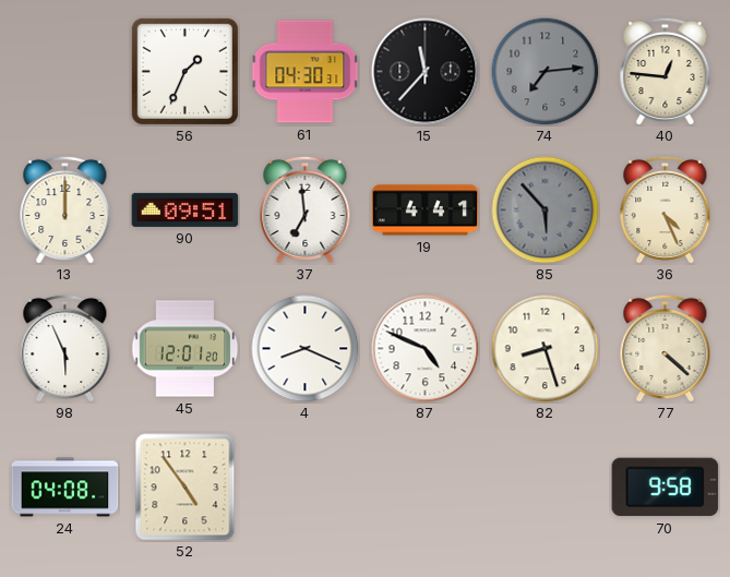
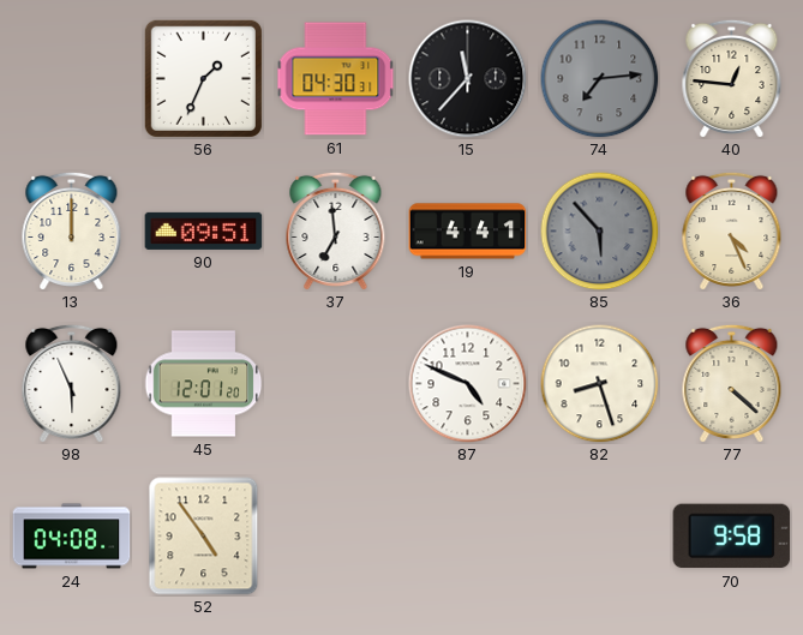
4: 8:19 -> none (306, 349)
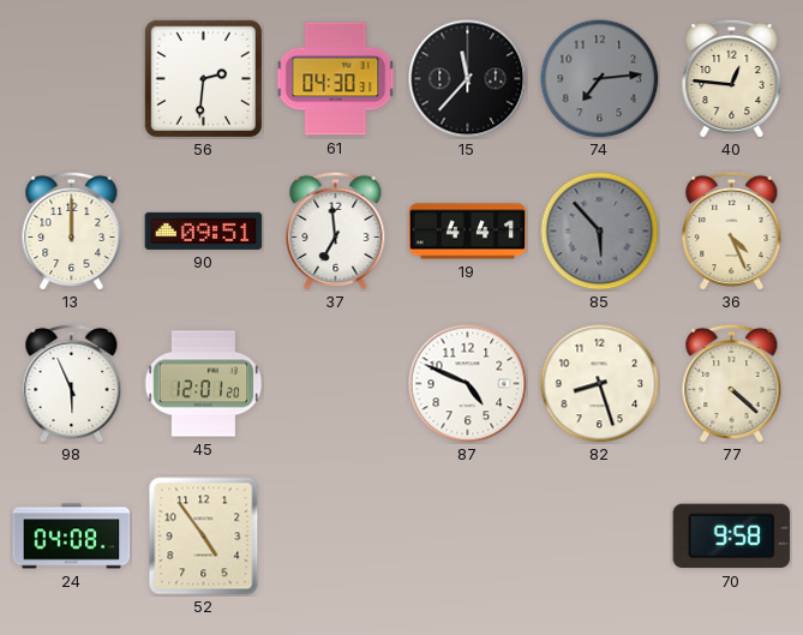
56: 1:34 -> 2:31 (203, 78)
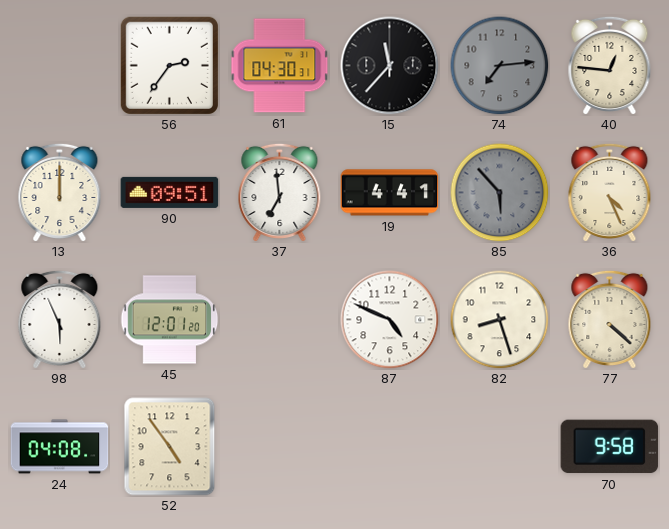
56: 2:31 -> 2:36 (169, 65)
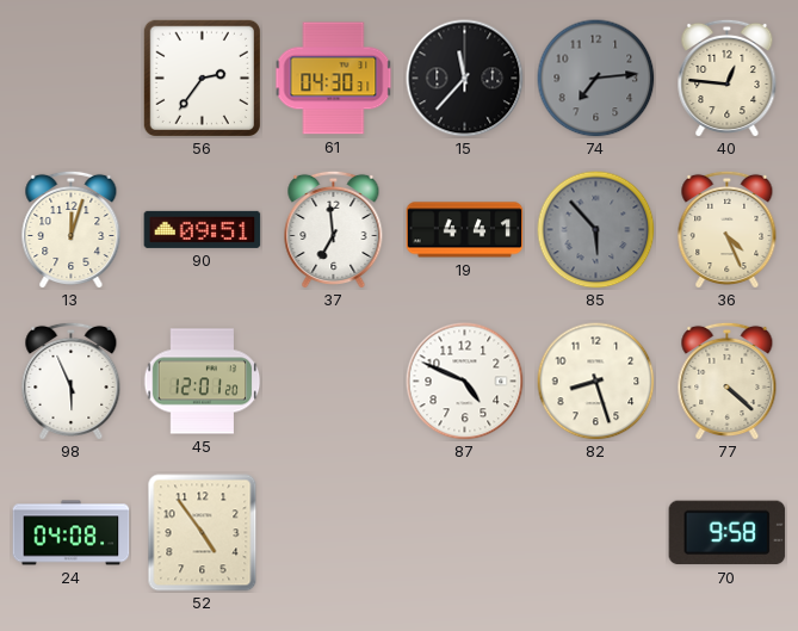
13: 12:00 -> 12:03 (72, 229)
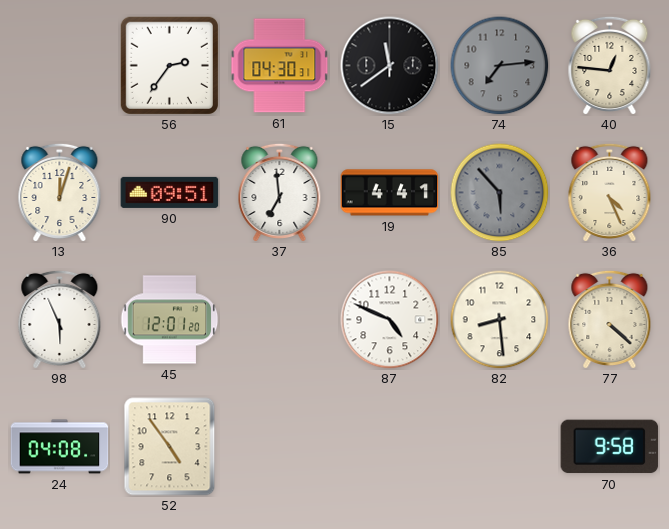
15: 11:37 -> 11:39 (390, 66)
82: 8:27 -> 8:29 (500, 320)
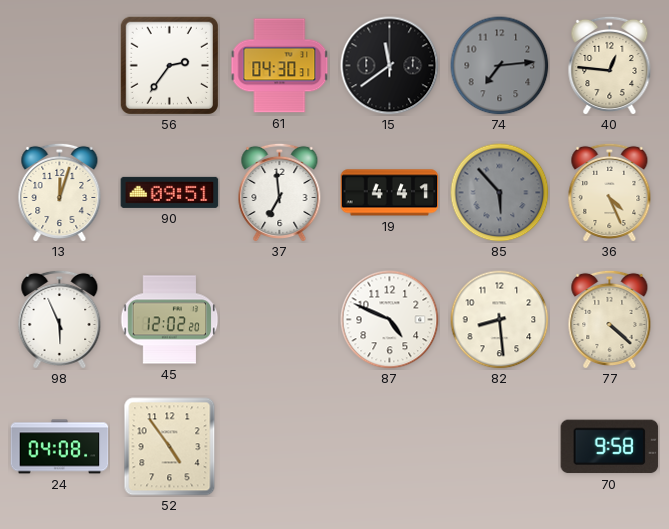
45: 12:01 -> 12:02 (169, 320)
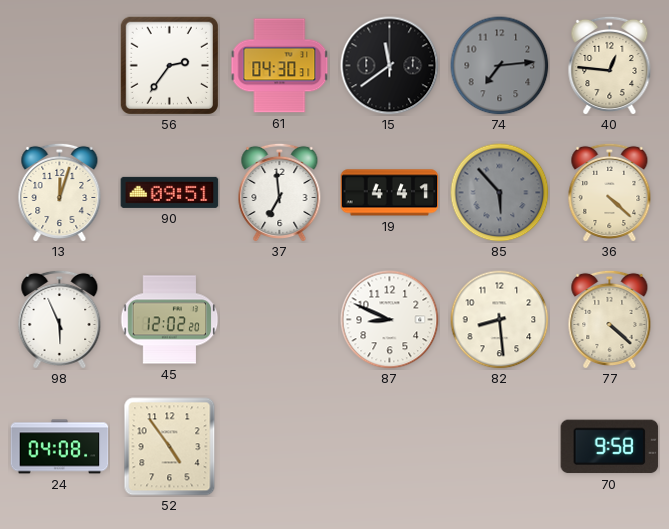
36: 4:26 -> 4:22 (610, 192)
87: 4:49 -> 8:49 (390, 320)
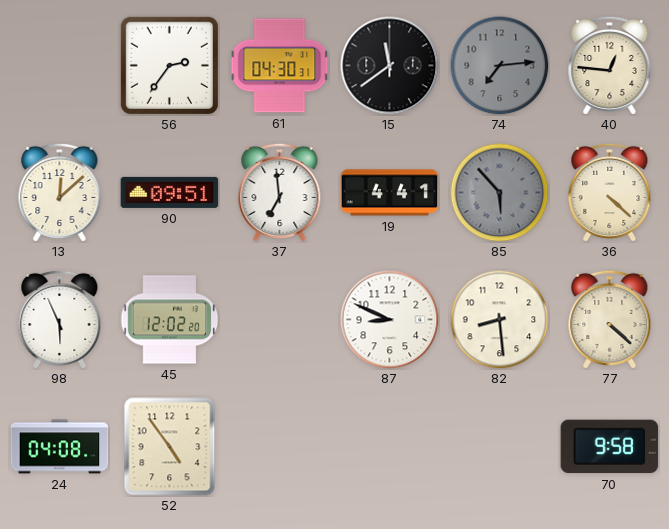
13: 12:03 -> 12:08 (60, 192)
